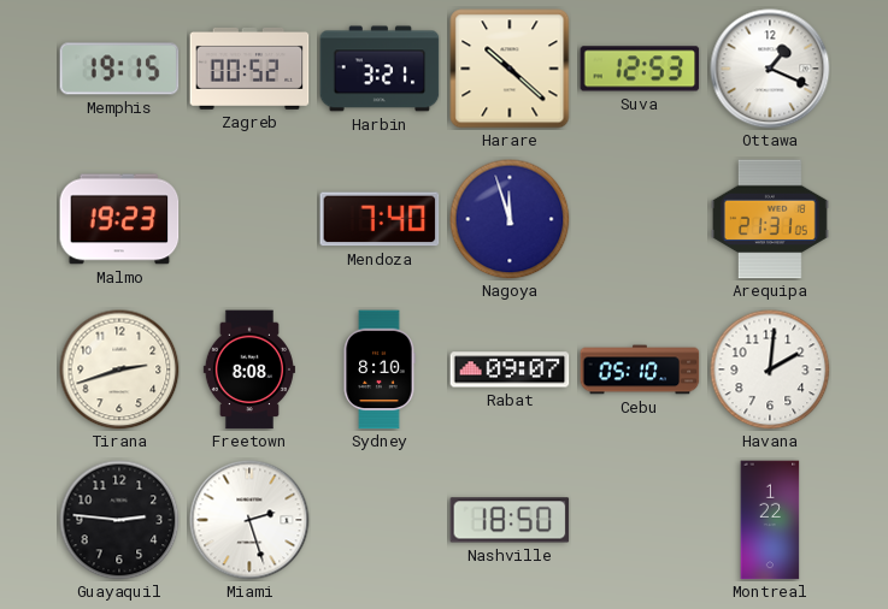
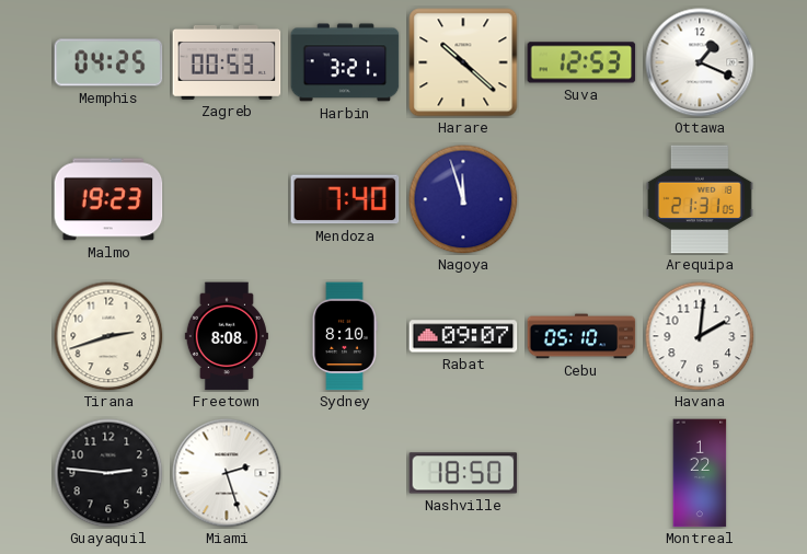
Memphis: 19:15 -> 04:25 (108, 62)
Zagreb: 00:52 -> 00:53 (227, 62)
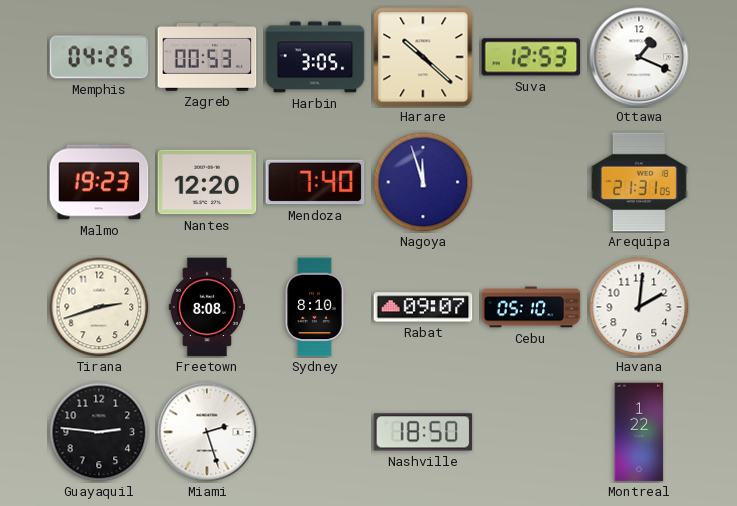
Harbin: 3:21 -> 3:05 (315, 57)
Nantes: none -> 12:20 (207, 182)
